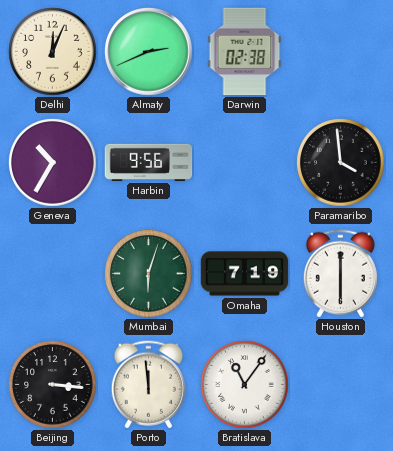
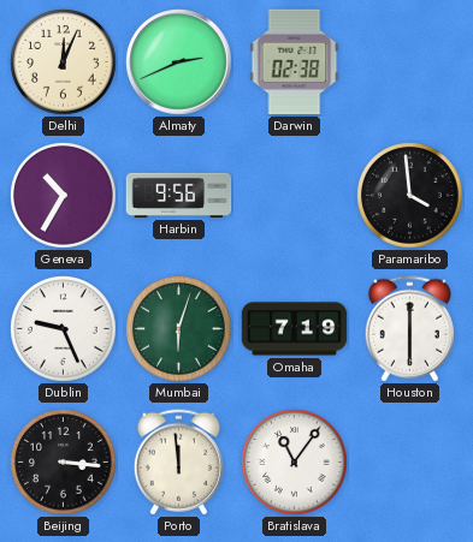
Dublin: none -> 9:26 (64, 329)
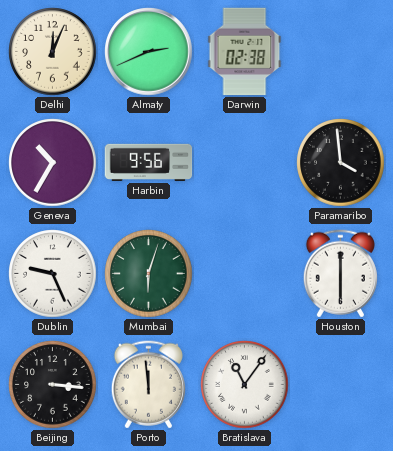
Omaha: 7:19 -> none (295, 329)
